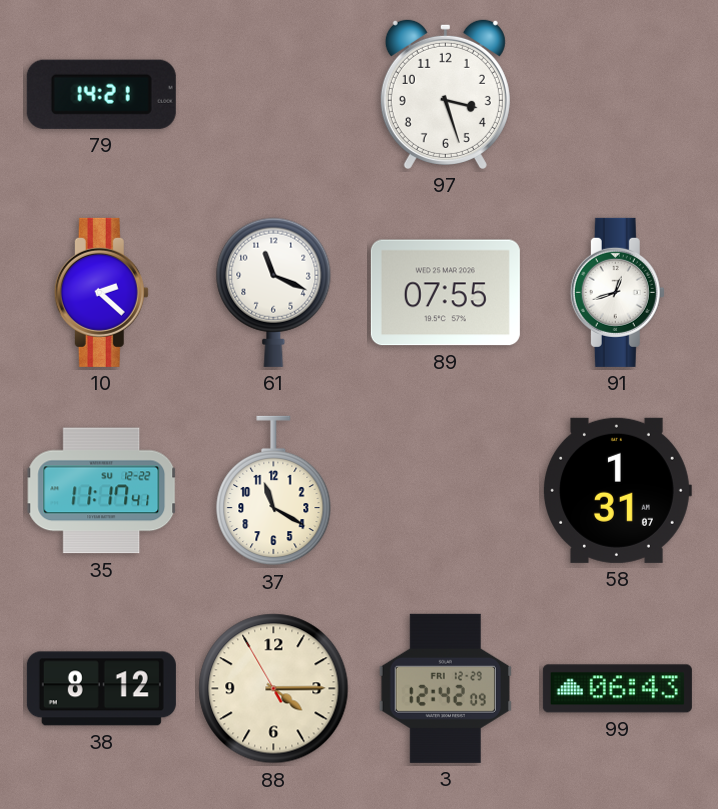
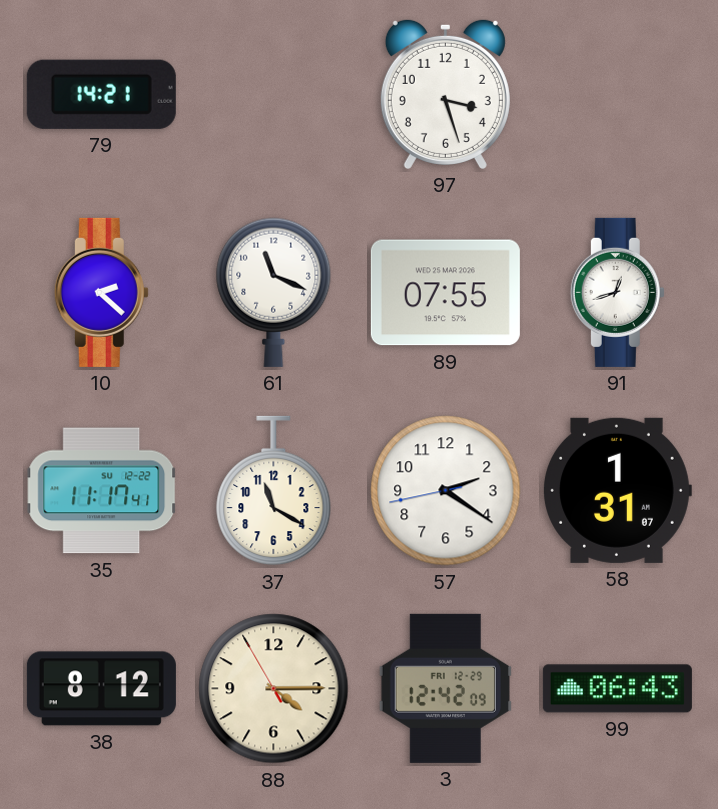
57: none -> 2:20 (446, 491)
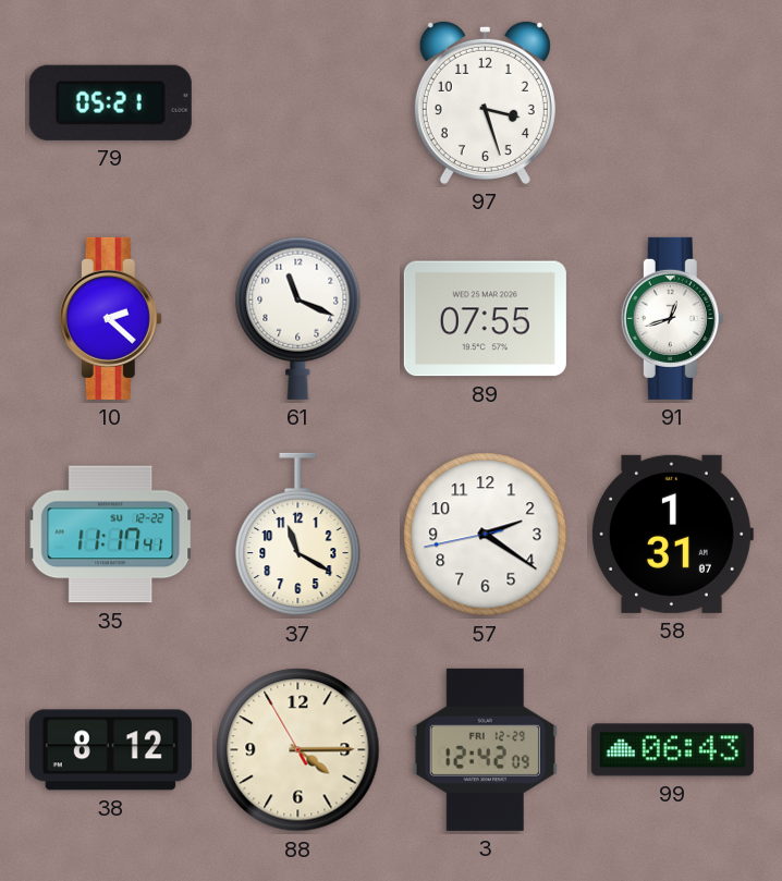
79: 14:21 -> 05:21 (110, 102)
